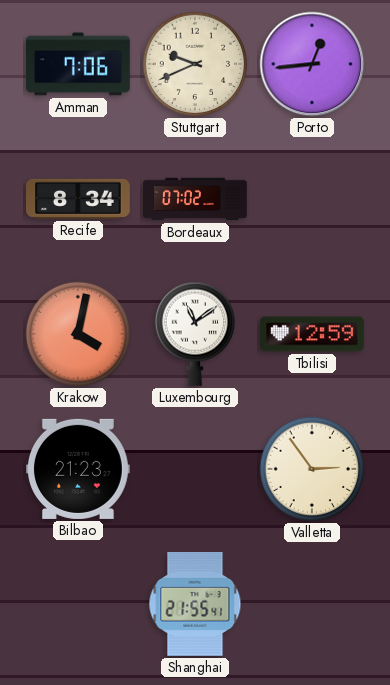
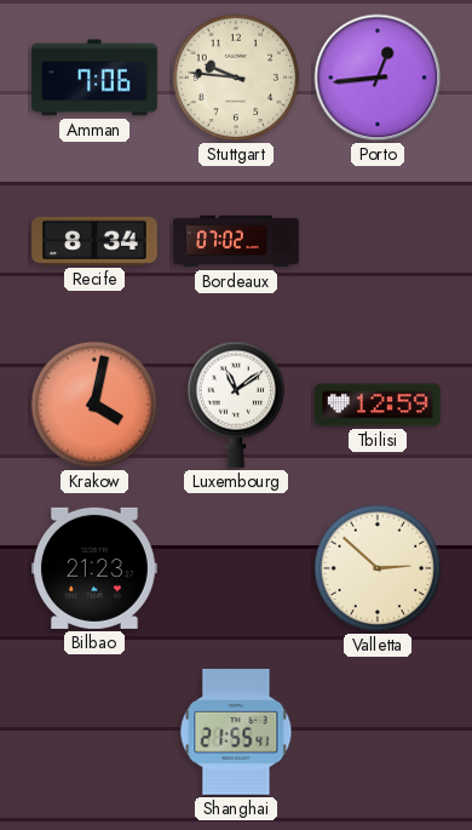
Stuttgart: 9:41 -> 9:46 (236, 78)
Valletta: 2:54 -> 2:52 (378, 568)
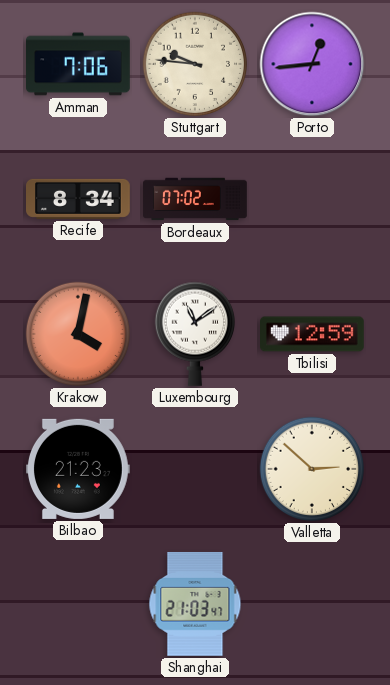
Shanghai: 21:55 -> 21:03 (195, 604)
